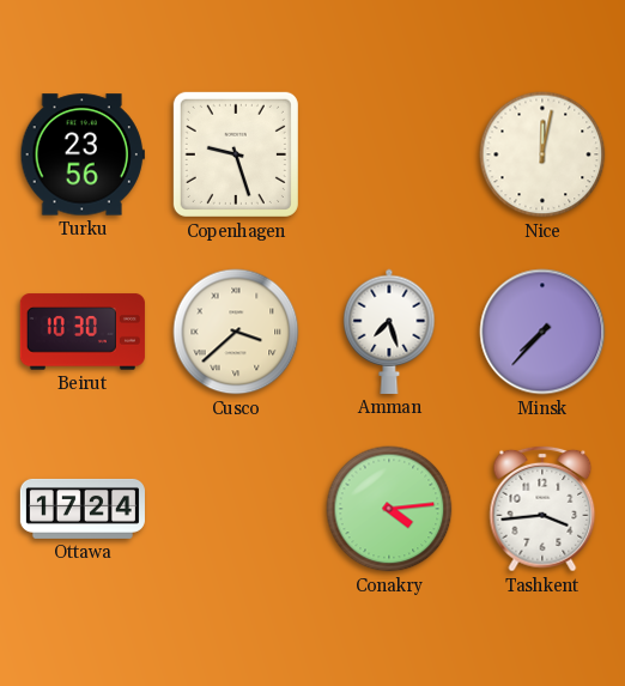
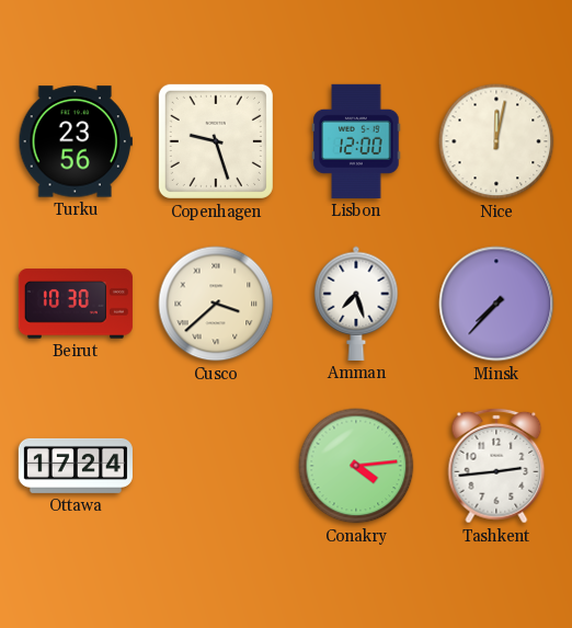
Lisbon: none -> 12:00 (356, 141)
Tashkent: 3:44 -> 2:44 (496, 466)
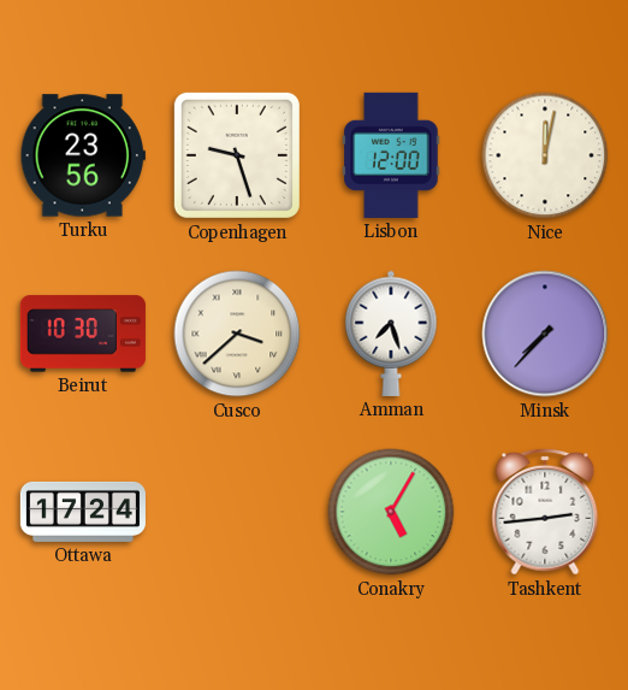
Conakry: 4:14 -> 5:05 (391, 512)
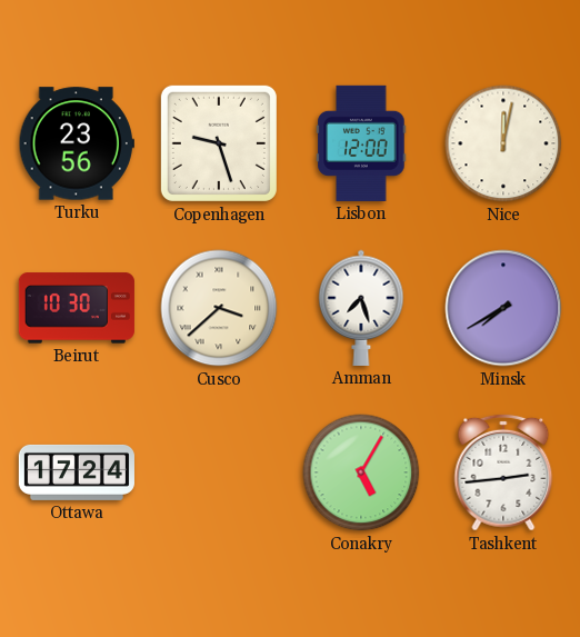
Minsk: 7:37 -> 7:40 (503, 308)
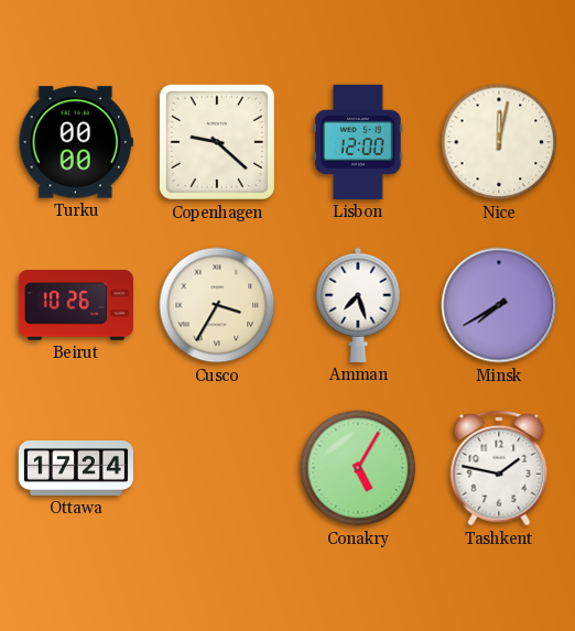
Turku: 23:56 -> 00:00 (76, 142)
Copenhagen: 9:27 -> 9:22 (217, 142)
Beirut: 10:30 -> 10:26 (76, 305)
Cusco: 3:38 -> 3:35 (217, 305)
Tashkent: 2:44 -> 1:47 (499, 468)
